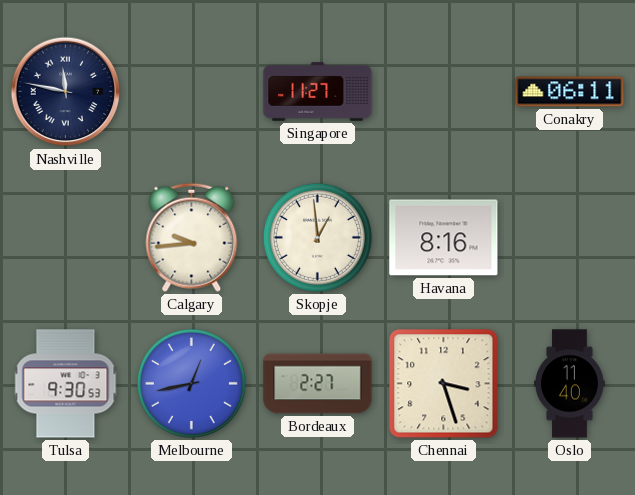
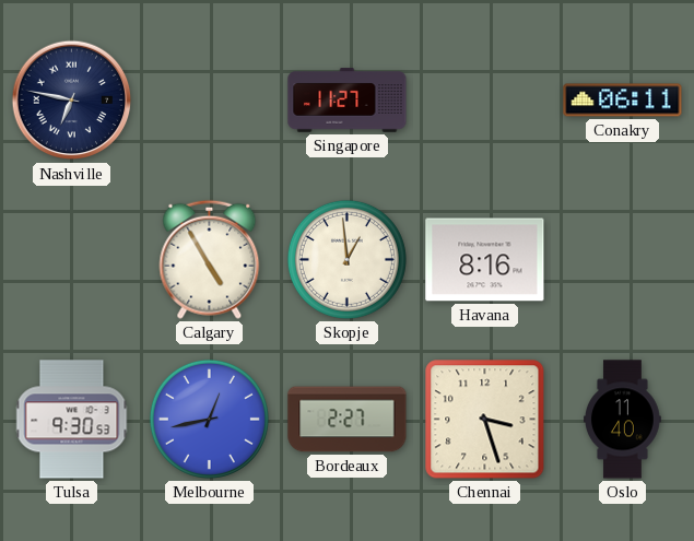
Nashville: 11:47 -> 6:47 (72, 101)
Calgary: 9:44 -> 4:55 (210, 259)
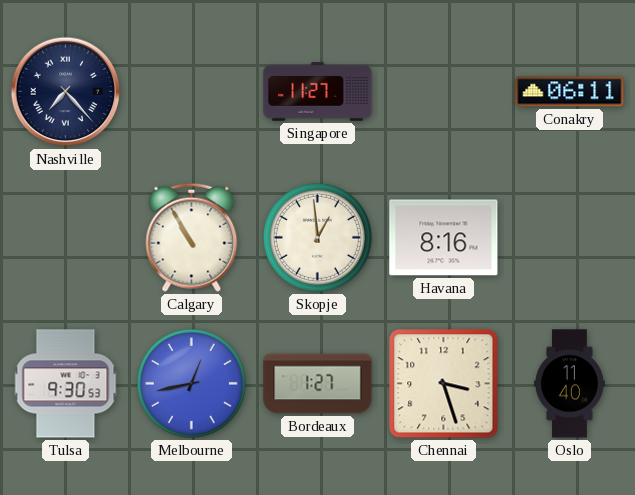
Nashville: 6:47 -> 7:23 (66, 92)
Calgary: 4:55 -> 10:55 (192, 237)
Bordeaux: 2:27 -> 1:27 (318, 384)
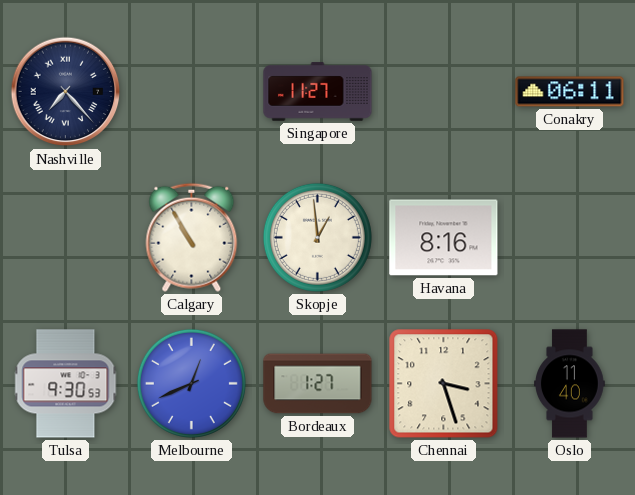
Melbourne: 12:43 -> 12:41 (191, 383)
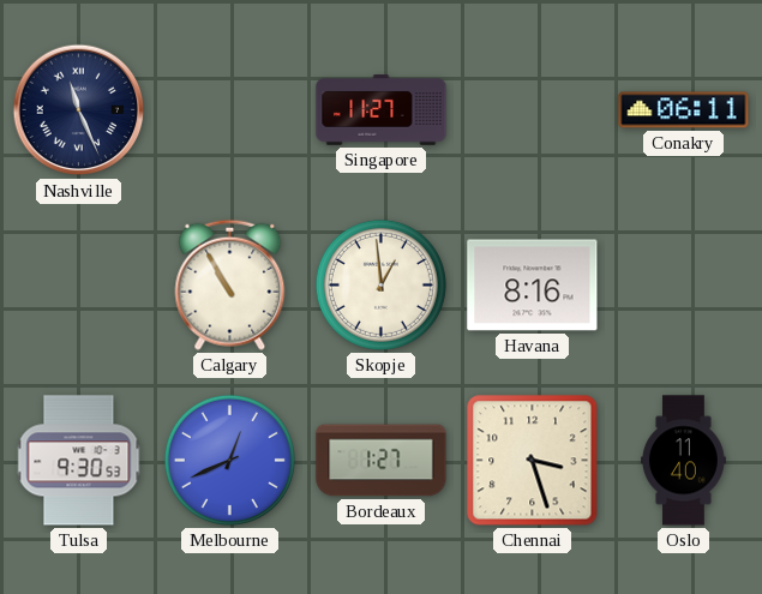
Nashville: 7:23 -> 11:26 (79, 110)
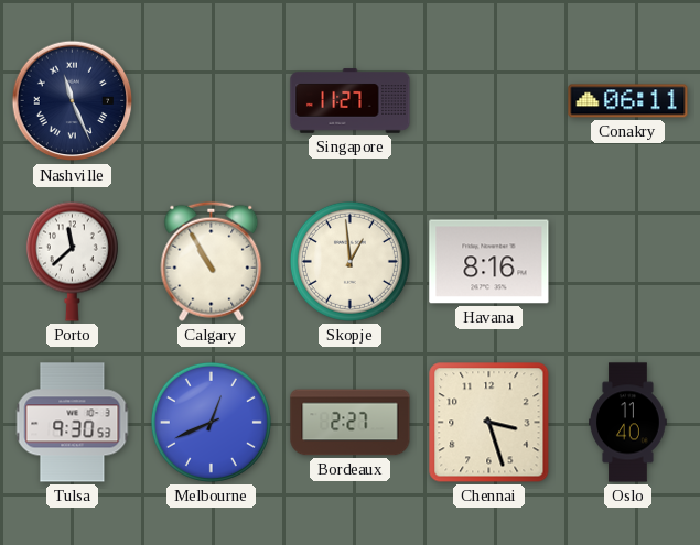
Porto: none -> 11:38 (72, 261)
Bordeaux: 1:27 -> 2:27 (351, 423)
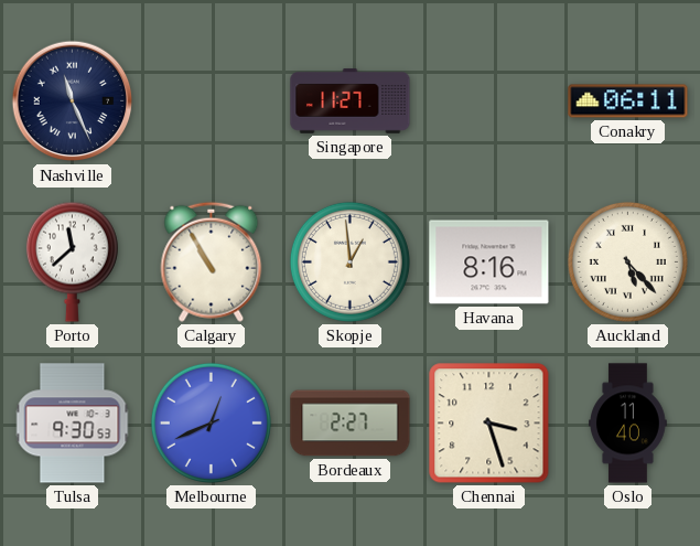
Auckland: none -> 5:23 (627, 261)
